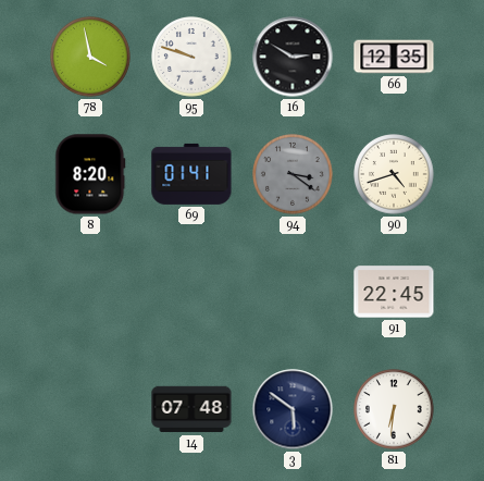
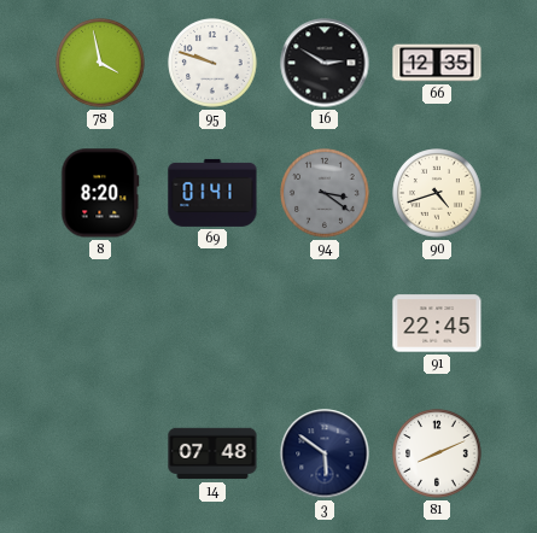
81: 6:31 -> 8:11 (437, 453)
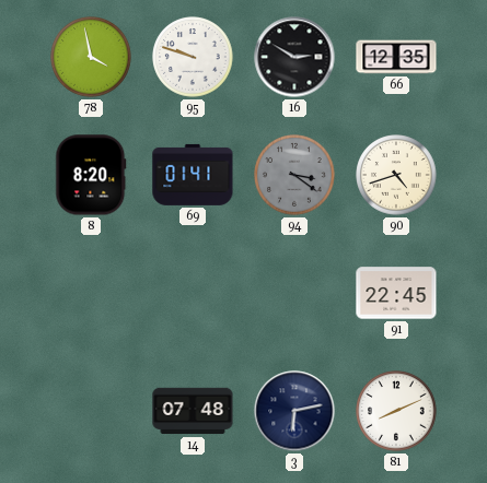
3: 5:51 -> 6:13 (294, 411)
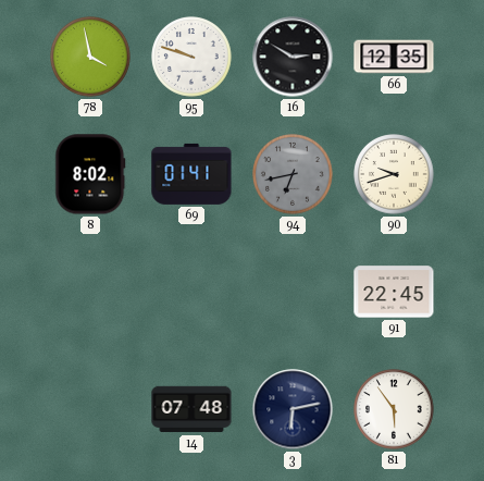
8: 8:20 -> 8:02 (90, 174)
94: 3:21 -> 6:43 (293, 174)
90: 4:42 -> 9:42 (394, 174)
81: 8:11 -> 5:54 (394, 409)
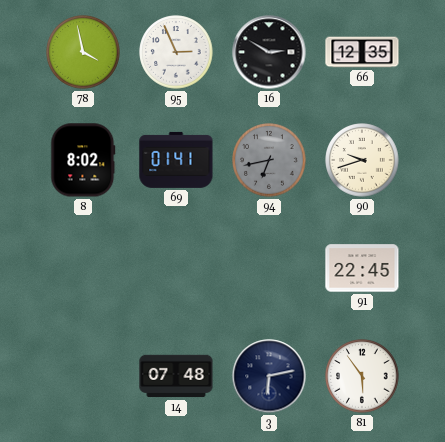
95: 9:48 -> 2:56 (176, 52)
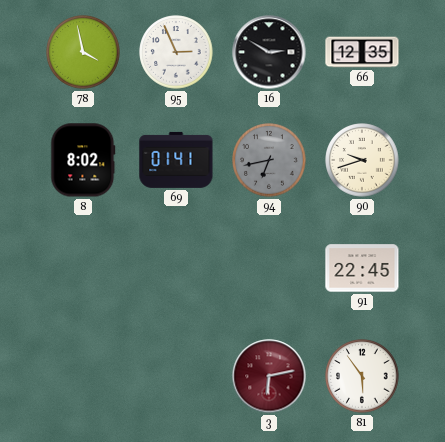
14: 07:48 -> none (176, 376)
3 dial: navy -> burgundy (269, 376)
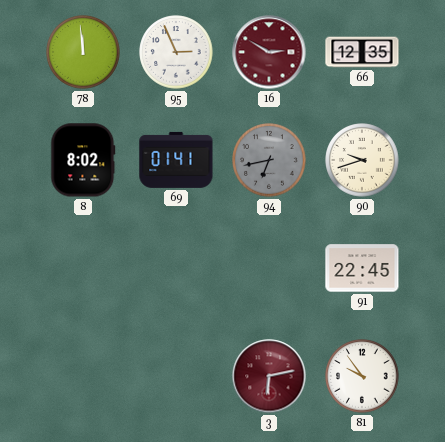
78: 3:58 -> 11:59 (83, 52)
16 dial: black -> burgundy (269, 52)
81: 5:54 -> 9:54 (362, 376)
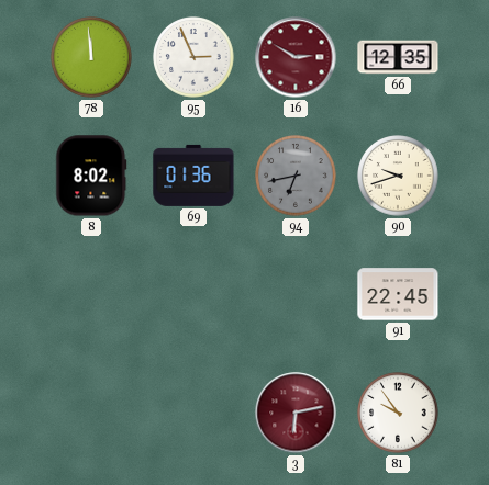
69: 01:41 -> 01:36 (193, 176)
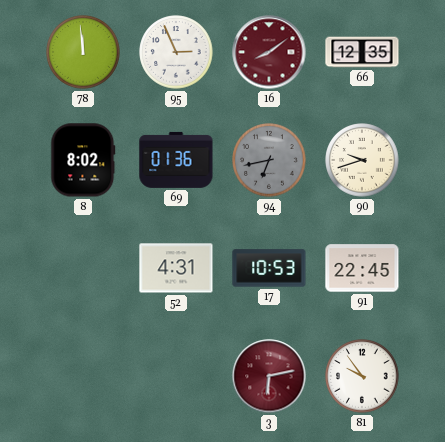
16: 2:50 -> 8:09 (269, 52)
52: none -> 4:31 (176, 268)
17: none -> 10:53 (269, 268)
